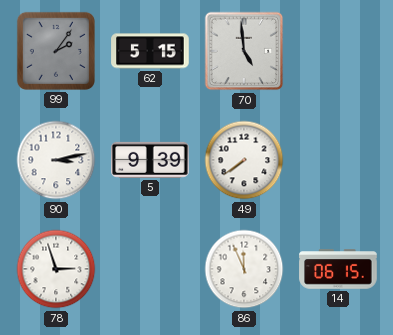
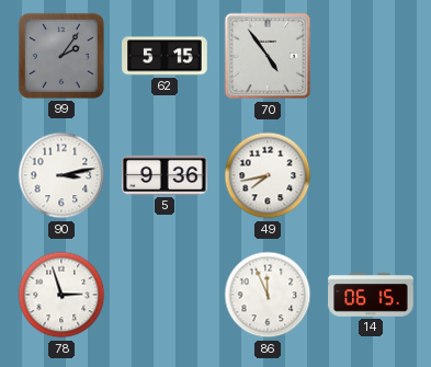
70: 4:59 -> 4:54 (268, 56)
5: 9:39 -> 9:36 (165, 175)
49: 7:39 -> 7:43 (268, 175)
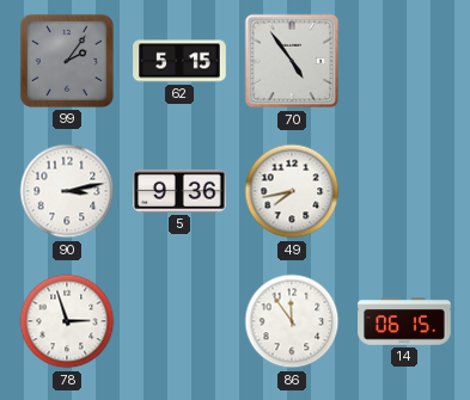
86: 11:56 -> 11:54 (292, 321)
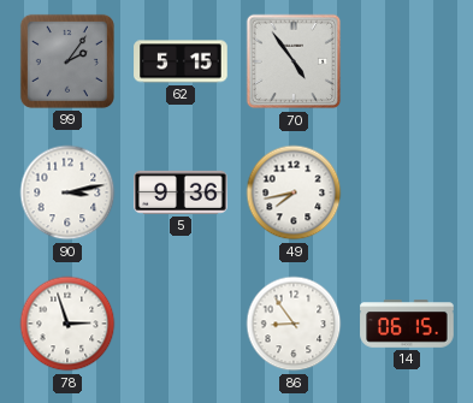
86: 11:54 -> 8:54 (294, 324)
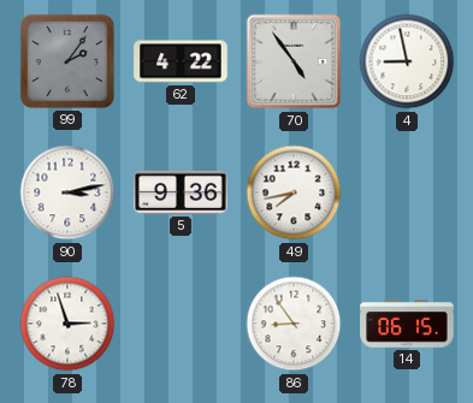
62: 5:15 -> 4:22 (181, 61)
4: none -> 8:58 (407, 61)
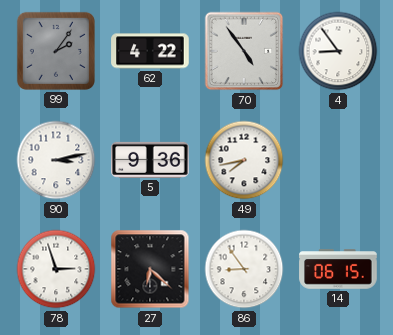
4: 8:58 -> 8:54 (338, 51)
27: none -> 6:22 (150, 269)
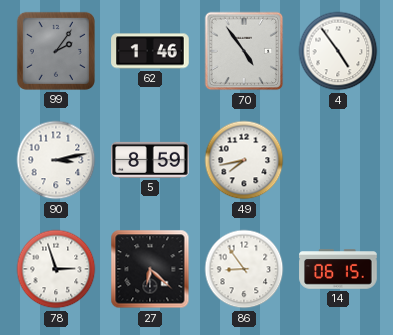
62: 4:22 -> 1:46 (150, 51)
4: 8:54 -> 4:54 (338, 51)
5: 9:36 -> 8:59 (150, 160)
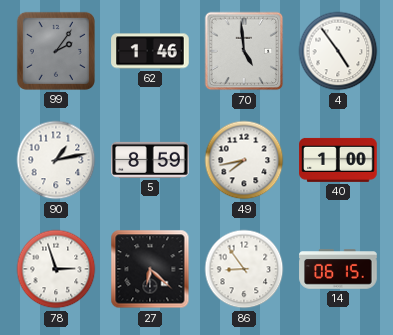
70: 4:54 -> 4:59 (244, 51)
90: 3:13 -> 1:13 (56, 160)
40: none -> 1:00 (338, 160)
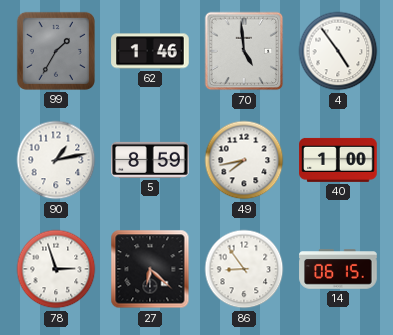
99: 2:06 -> 1:35 (56, 51)
